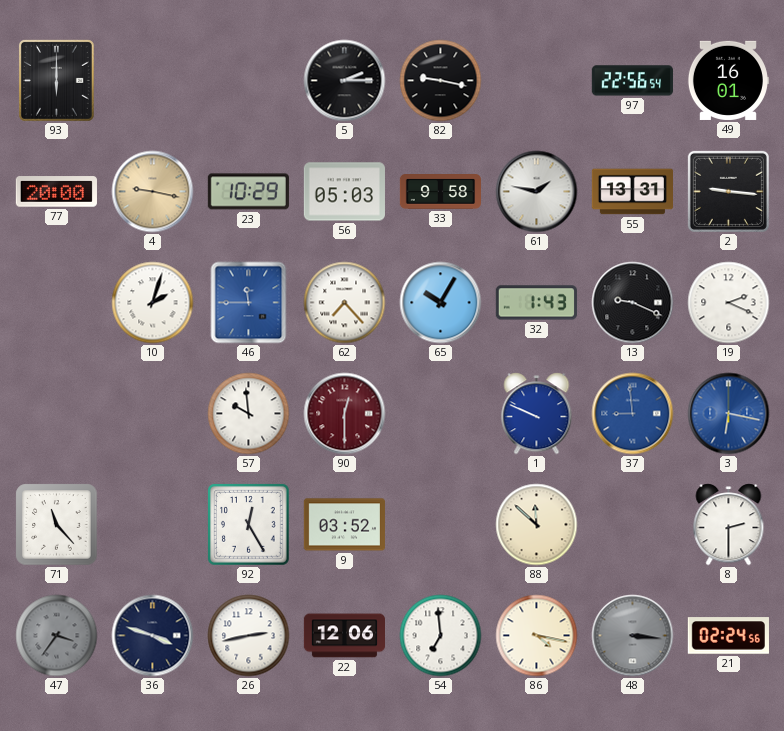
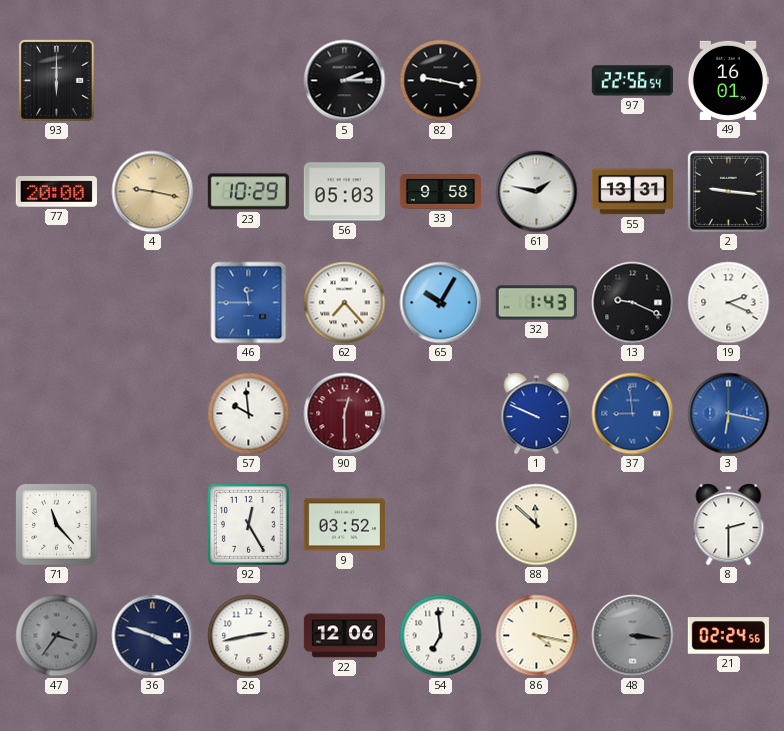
10: 2:03 -> none (153, 303)
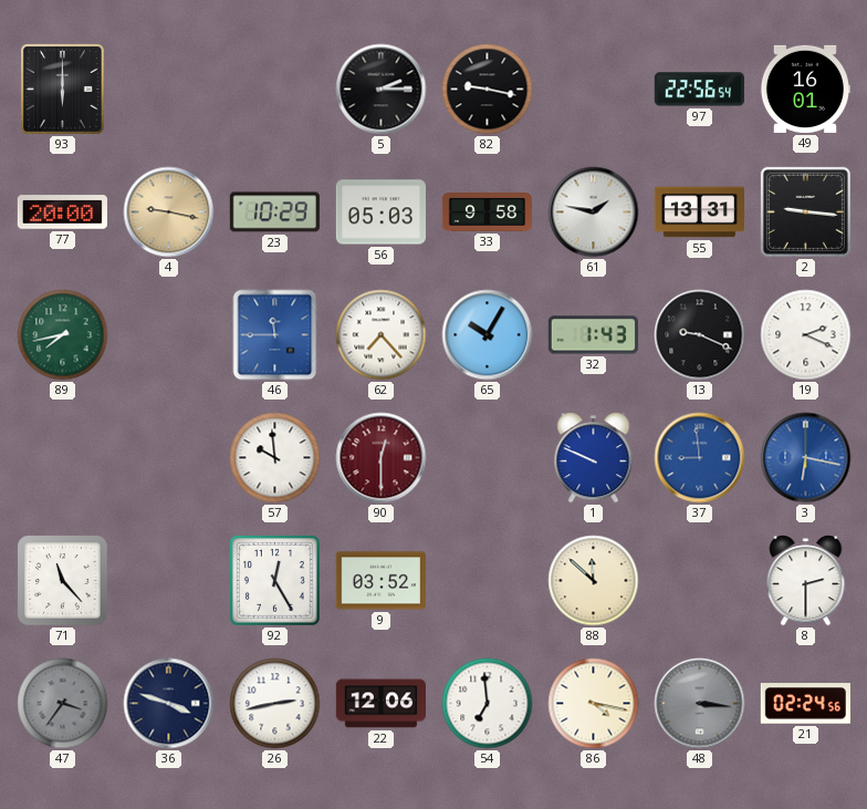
89: none -> 7:43 (63, 335)
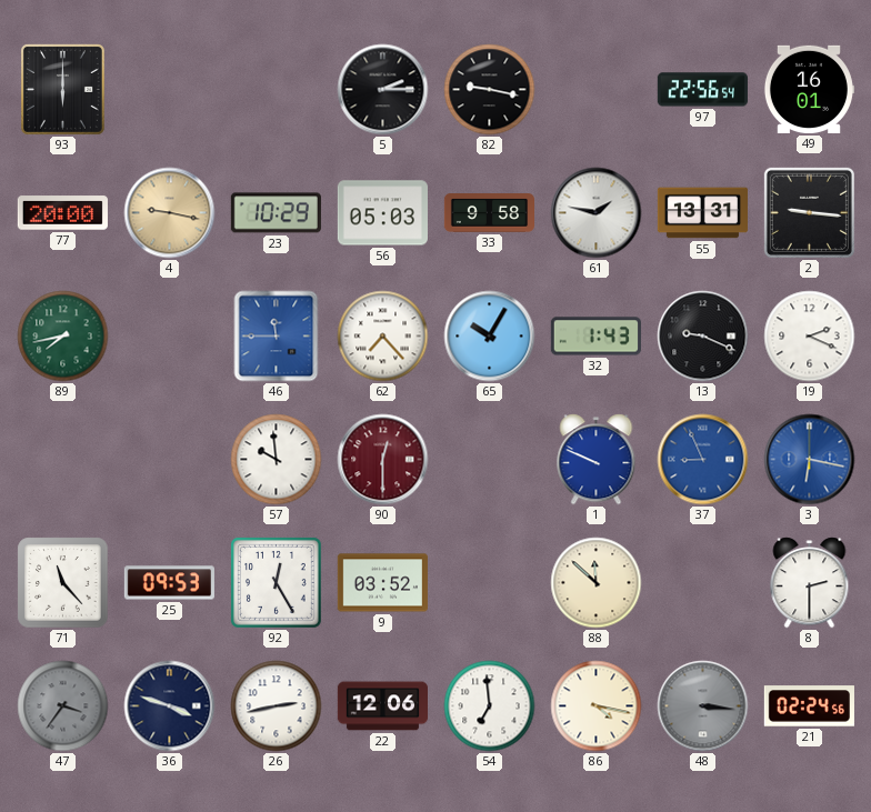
37: 8:59 -> 8:56 (703, 460)
25: none -> 09:53 (169, 583)
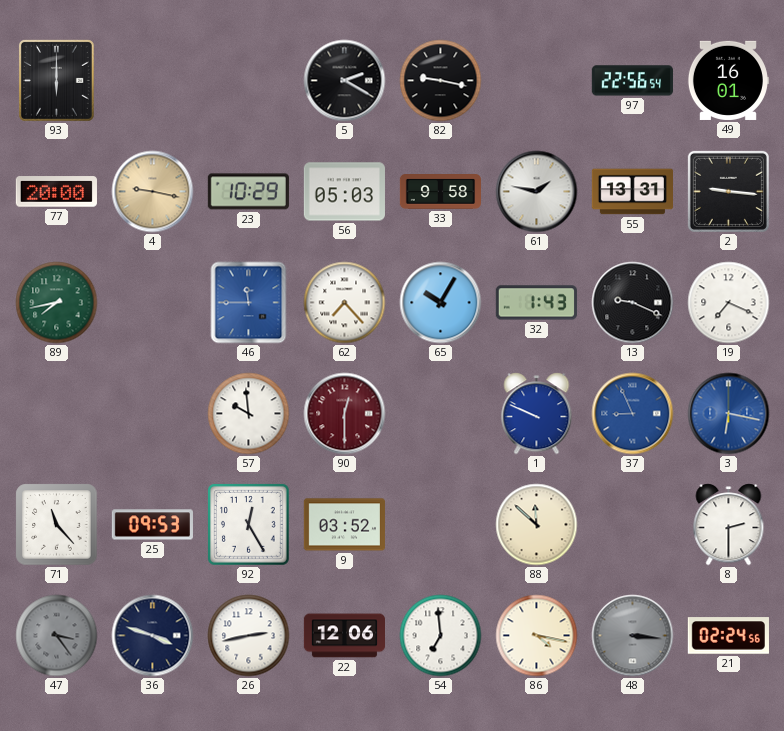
5: 2:15 -> 2:20 (345, 81)
19: 2:19 -> 7:19 (729, 303)
47: 3:36 -> 3:24 (57, 636)
